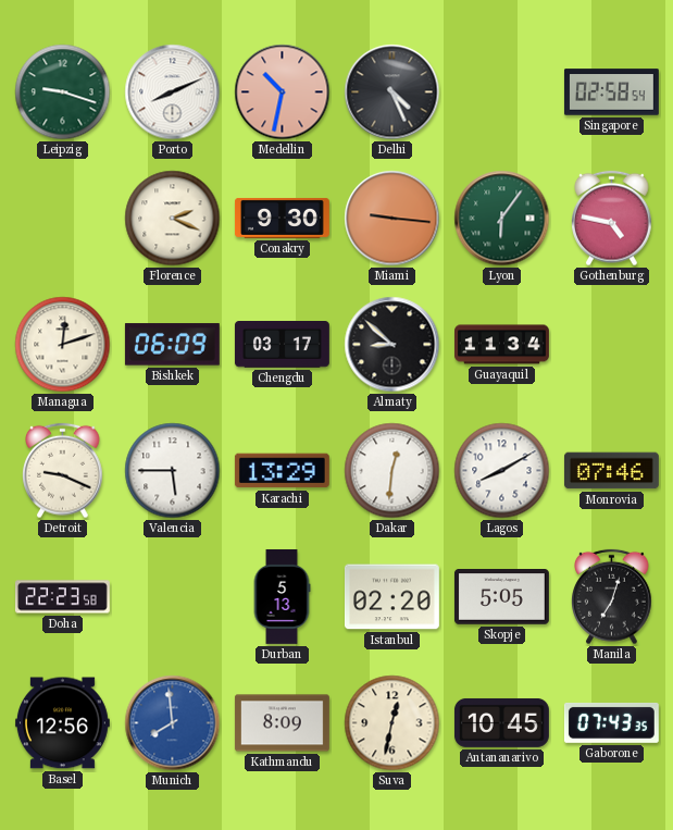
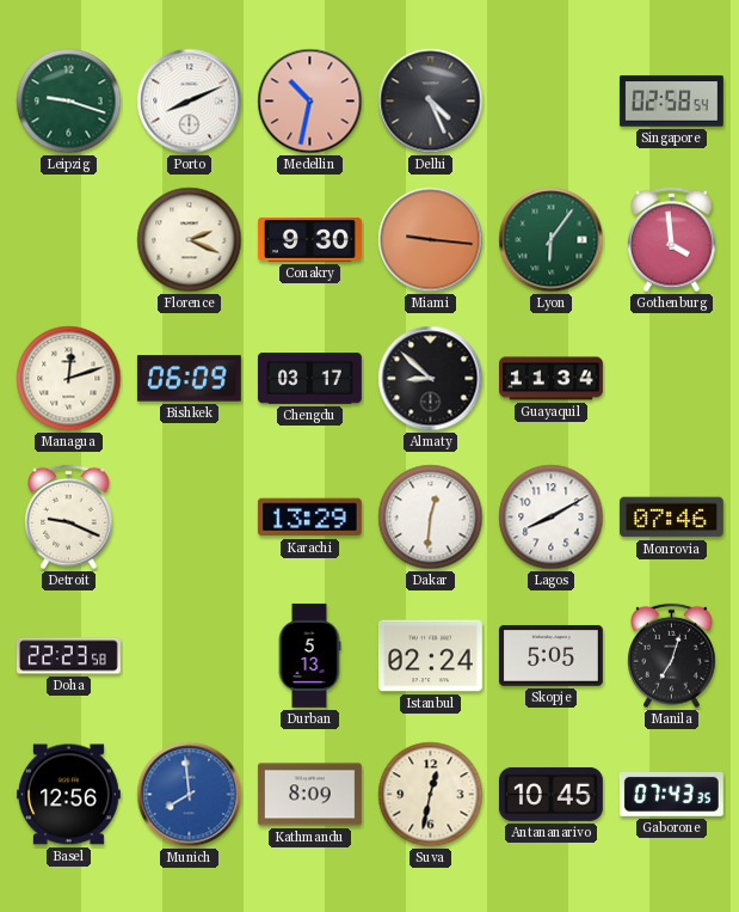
Gothenburg: 4:47 -> 3:59 (672, 240)
Valencia: 5:45 -> none (173, 471)
Istanbul: 02:20 -> 02:24 (430, 656)
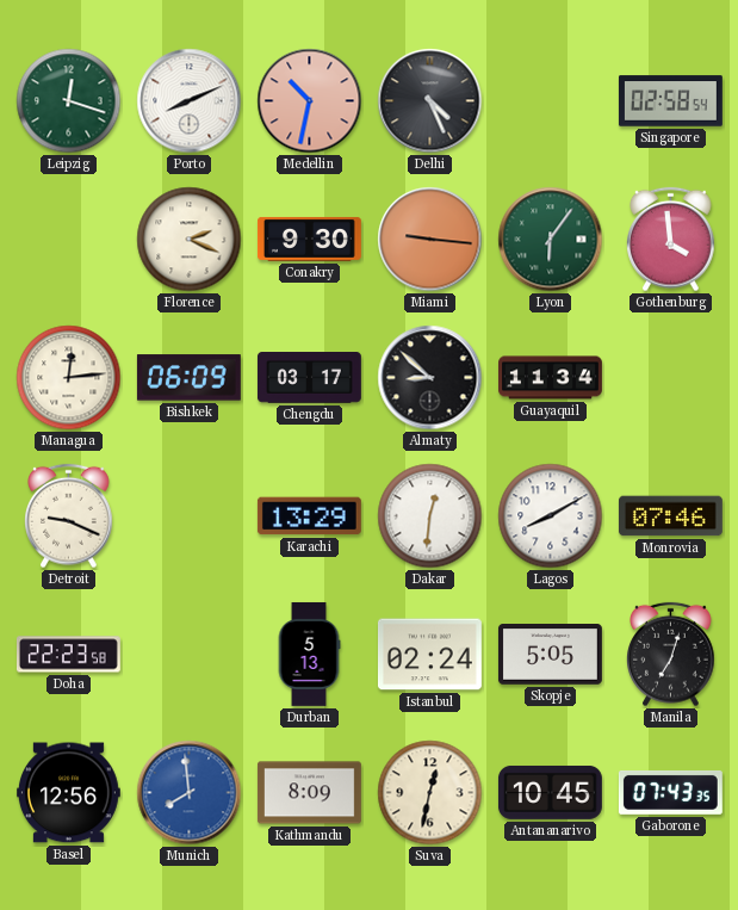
Leipzig: 9:18 -> 12:18 (69, 101)
Managua: 12:12 -> 12:14 (69, 378)
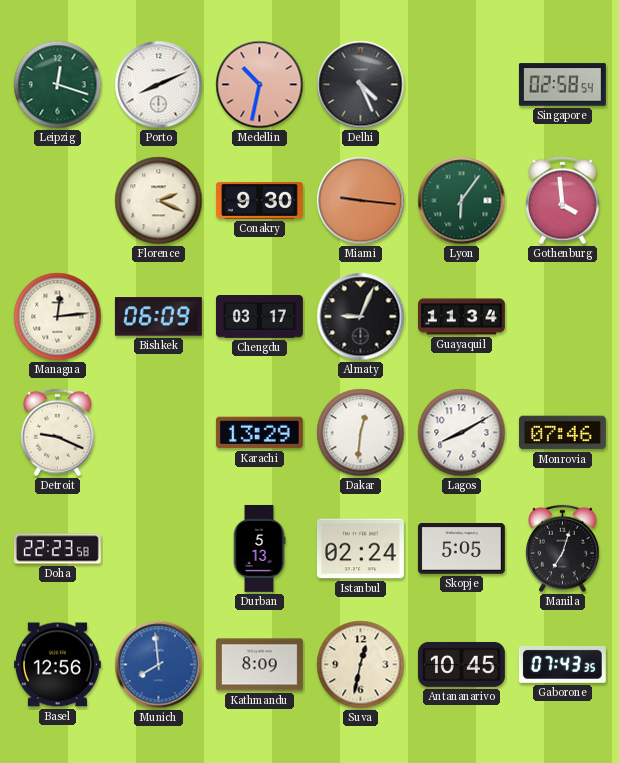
Almaty: 8:52 -> 9:04 (361, 317)
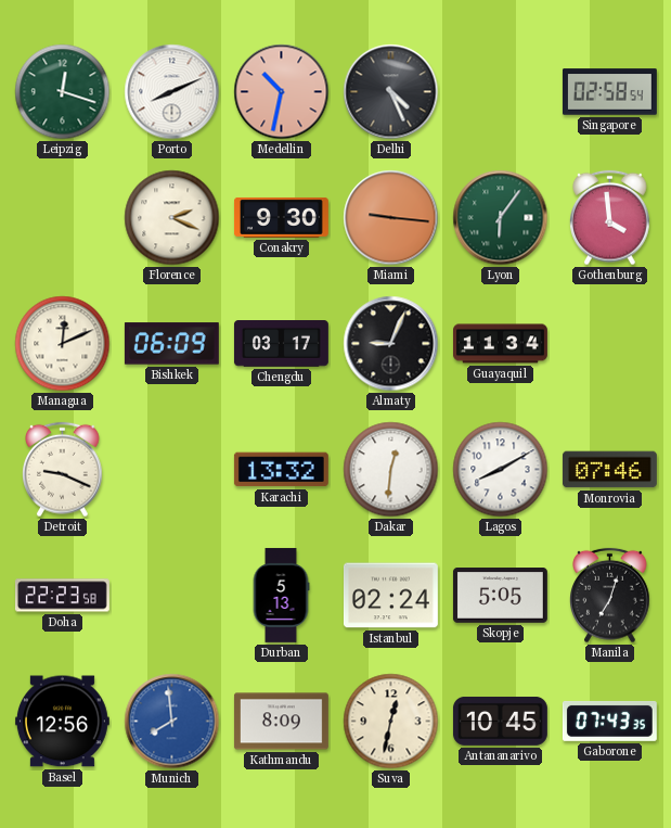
Managua: 12:14 -> 12:11 (63, 344)
Karachi: 13:29 -> 13:32 (281, 470)
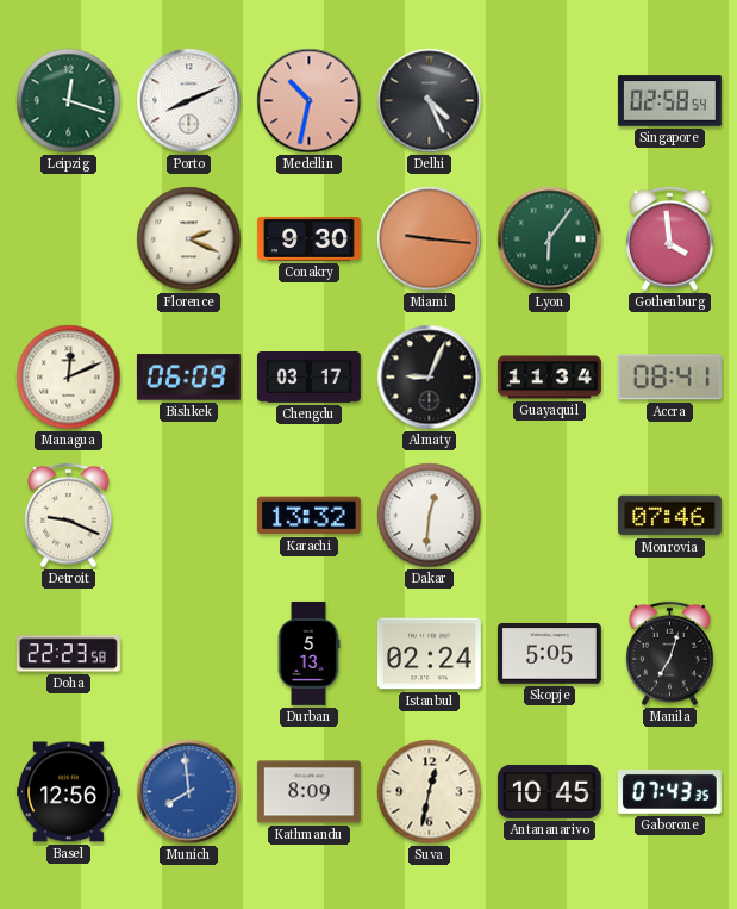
Accra: none -> 08:41 (669, 378)
Lagos: 8:10 -> none (501, 470)
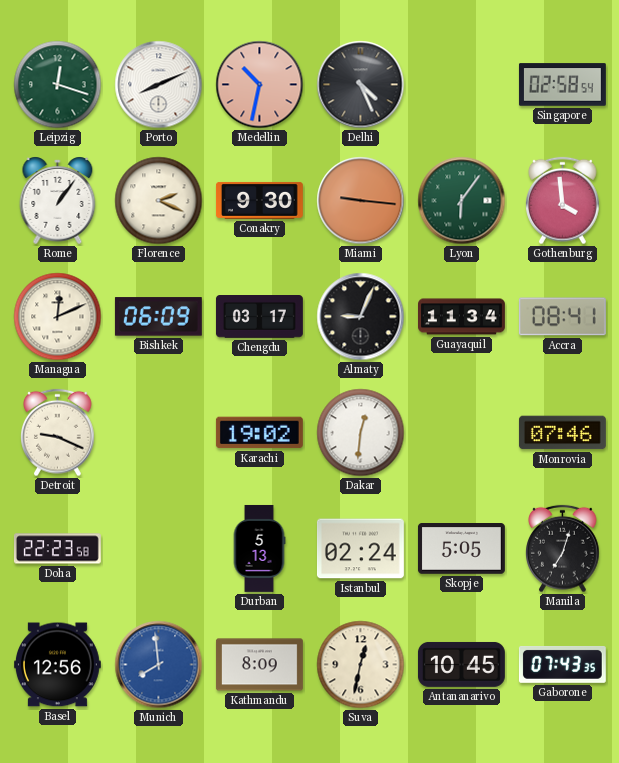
Rome: none -> 1:06 (58, 200)
Karachi: 13:32 -> 19:02 (259, 433)
